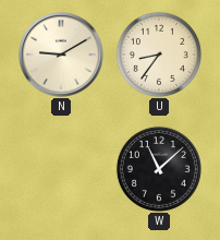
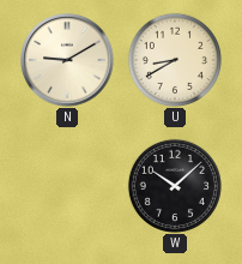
U: 8:36 -> 8:40 (175, 60)
W: 11:08 -> 10:08 (175, 186)
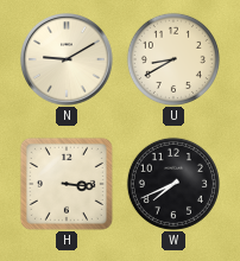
H: none -> 3:16 (67, 184)
W: 10:08 -> 7:41 (173, 184)
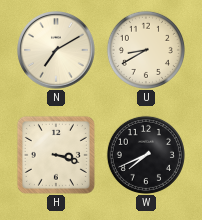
N: 9:10 -> 7:10 (57, 51)
H: 3:16 -> 3:18 (56, 155)
